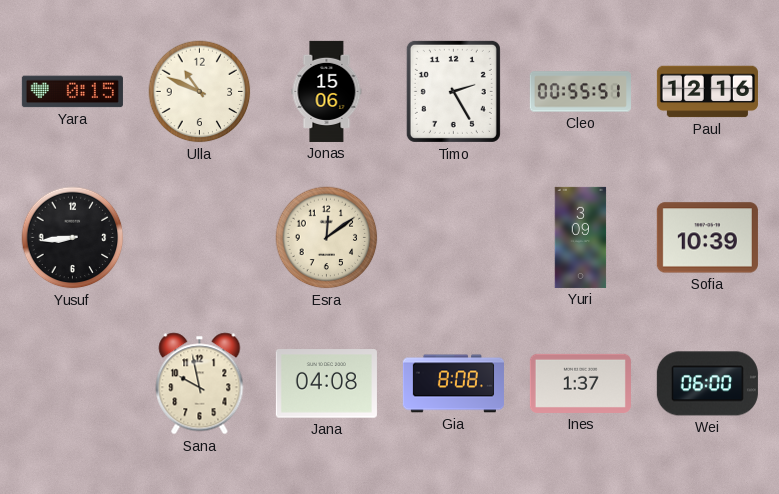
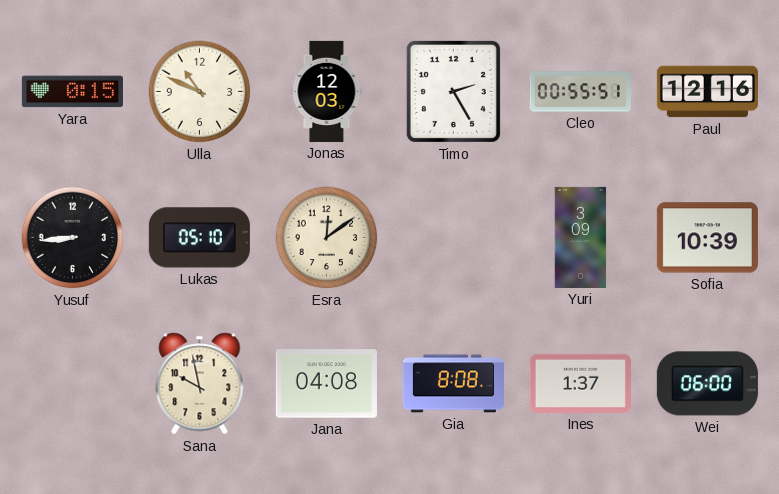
Jonas: 15:06 -> 12:03 (327, 91)
Lukas: none -> 05:10 (199, 238)
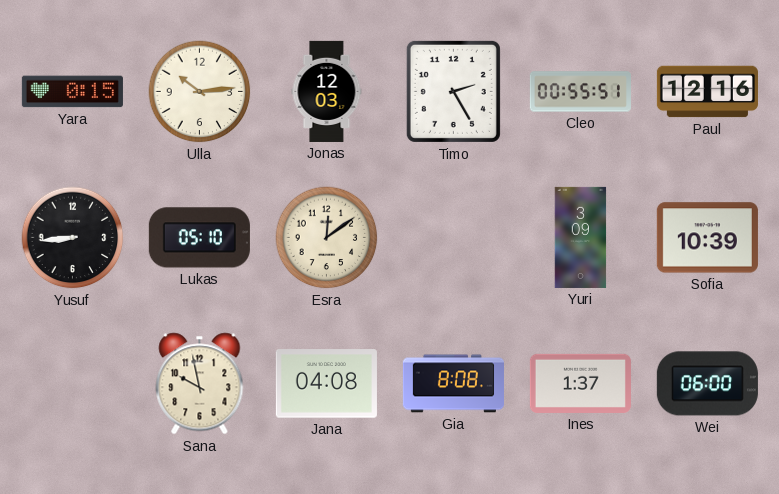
Ulla: 10:49 -> 10:14 (200, 92)
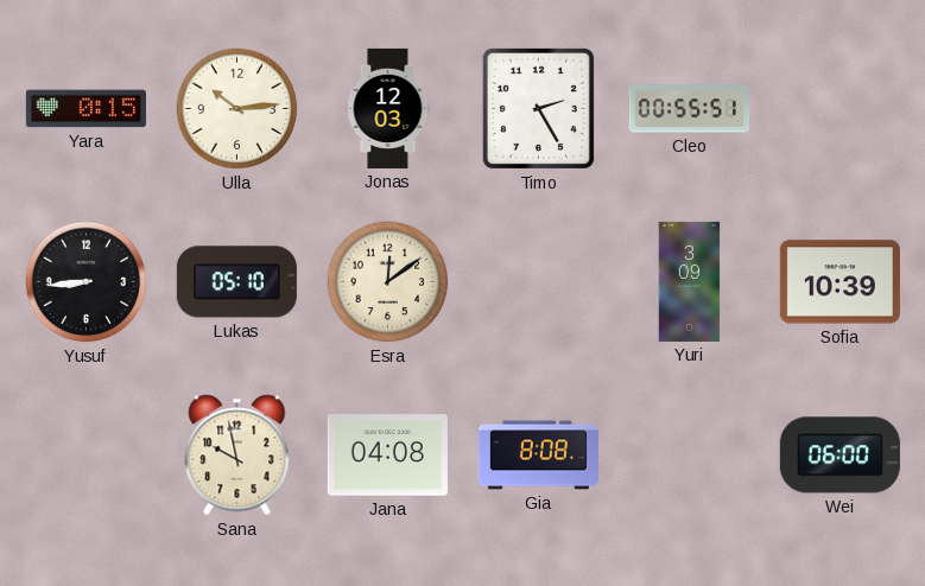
Paul: 12:16 -> none (707, 92)
Ines: 1:37 -> none (580, 383)
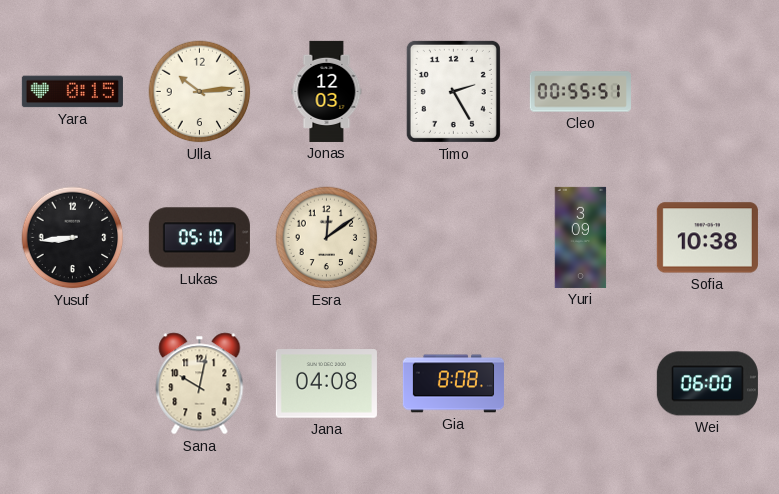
Sofia: 10:39 -> 10:38 (707, 238)
Sana: 9:58 -> 10:02 (200, 384)
